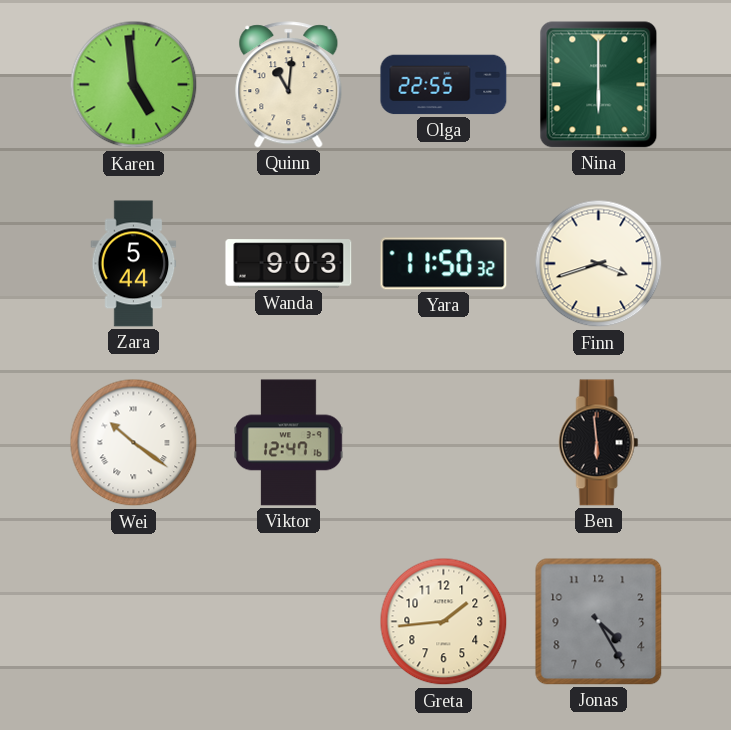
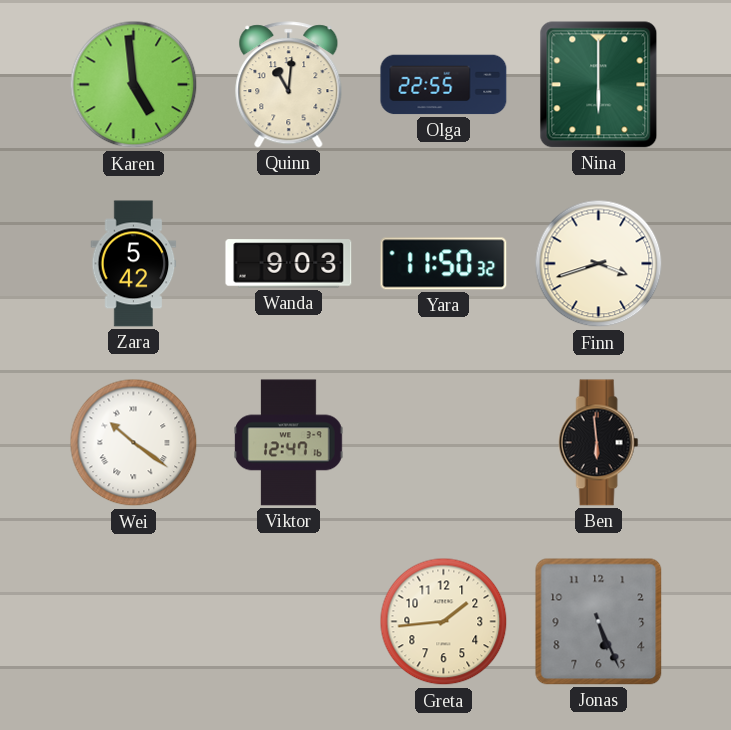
Zara: 5:44 -> 5:42 (134, 264)
Jonas: 4:25 -> 5:26 (599, 622)
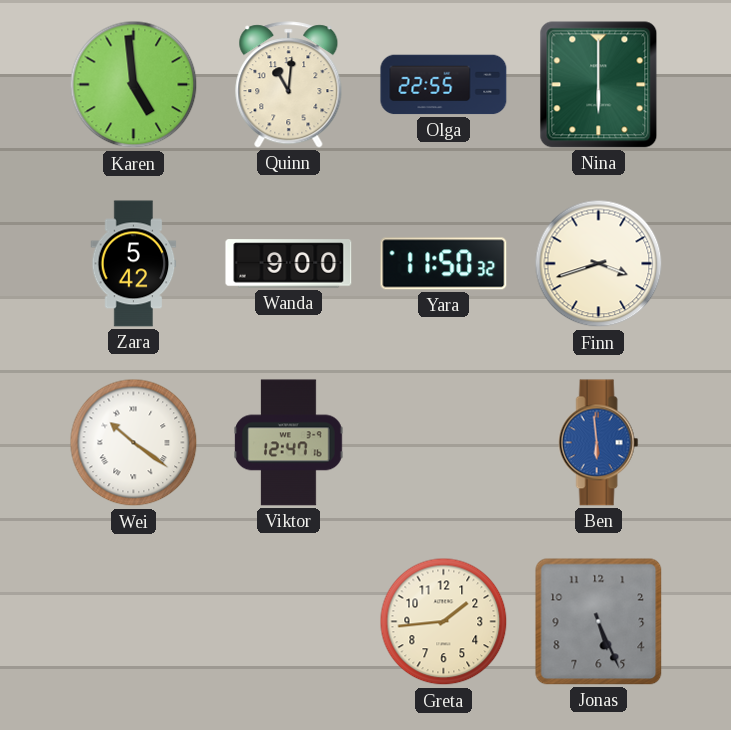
Wanda: 9:03 -> 9:00 (289, 264)
Ben dial: black -> blue (599, 443)
